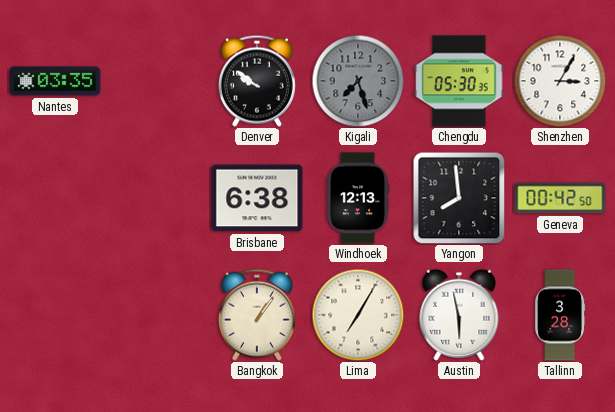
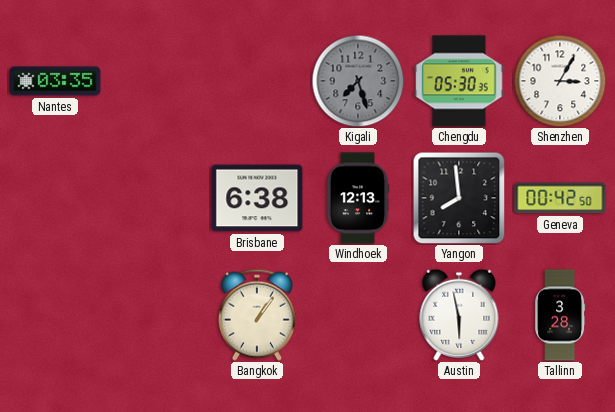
Denver: 9:51 -> none (257, 81)
Lima: 7:05 -> none (358, 315)
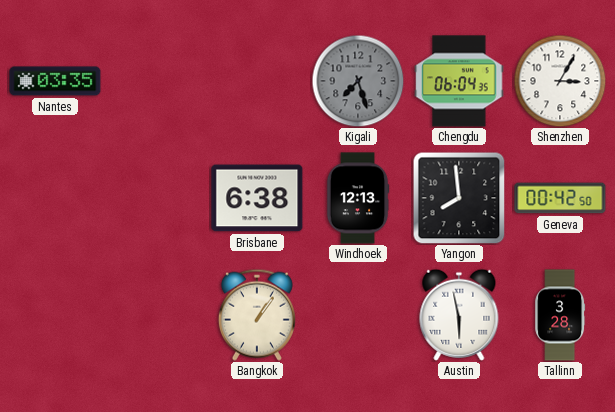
Chengdu: 05:30 -> 06:04 (459, 81)
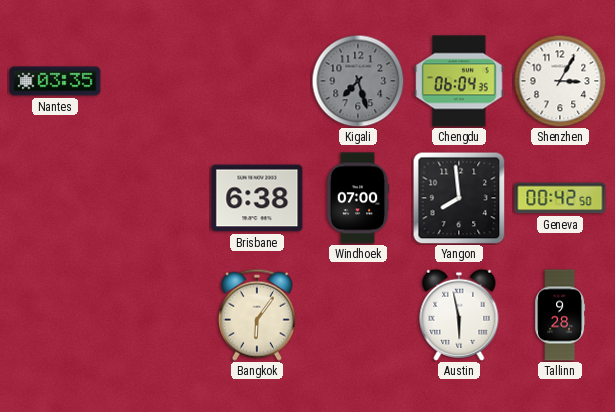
Windhoek: 12:13 -> 07:00 (358, 198)
Bangkok: 1:06 -> 6:06 (257, 315)
Tallinn: 3:28 -> 9:28 (560, 315)
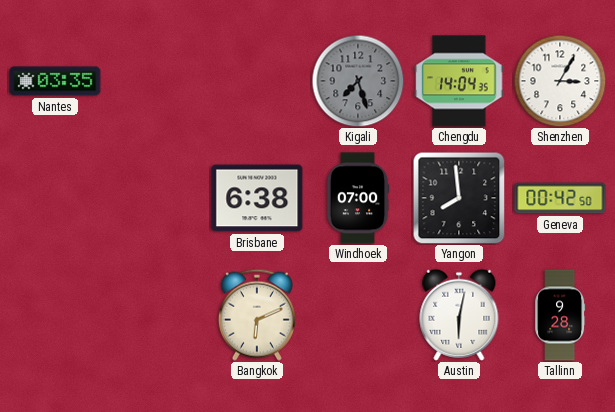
Chengdu: 06:04 -> 14:04 (459, 81)
Bangkok: 6:06 -> 6:11 (257, 315)
Austin: 5:58 -> 6:02 (459, 315)
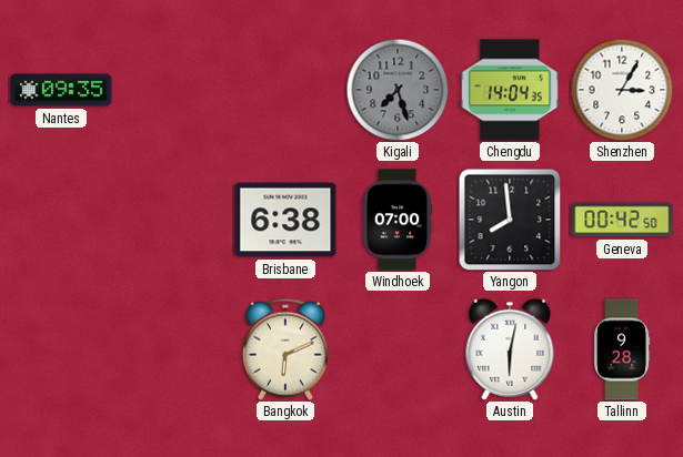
Nantes: 03:35 -> 09:35 (61, 90)
